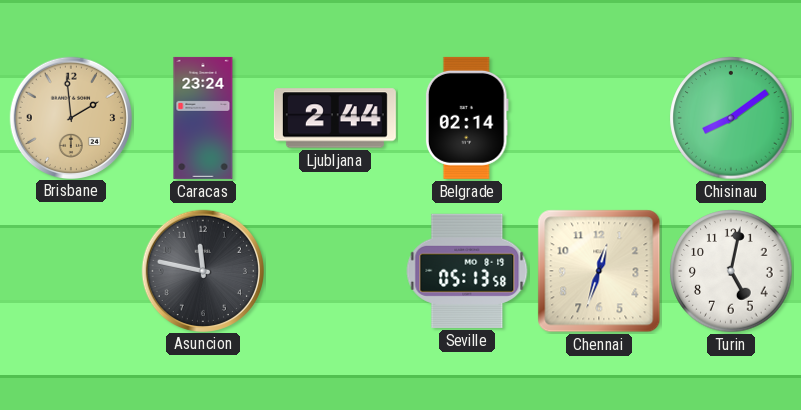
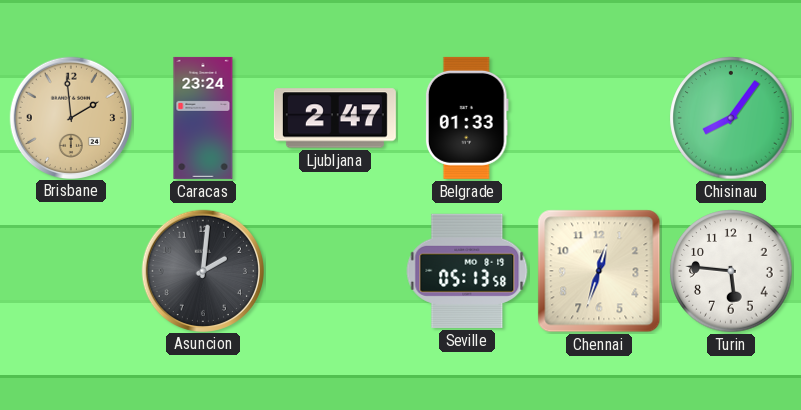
Ljubljana: 2:44 -> 2:47 (335, 118)
Belgrade: 02:14 -> 01:33 (467, 118)
Chisinau: 8:09 -> 8:06 (731, 118)
Asuncion: 11:47 -> 2:01 (202, 270)
Turin: 5:02 -> 5:46 (731, 271)
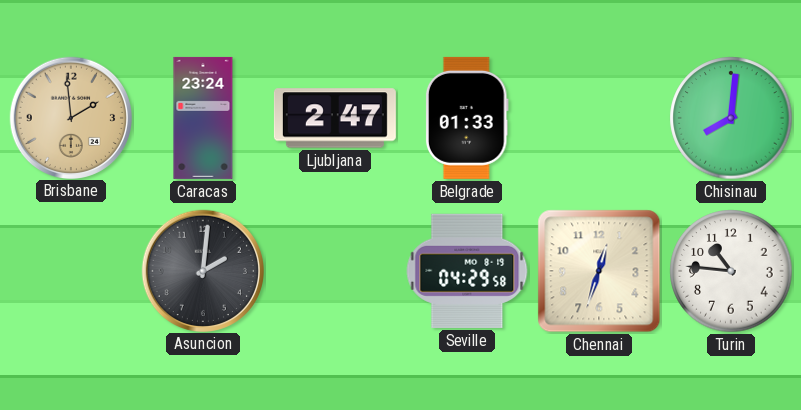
Chisinau: 8:06 -> 8:01 (731, 118)
Seville: 05:13 -> 04:29 (467, 271)
Turin: 5:46 -> 10:46 (731, 271)
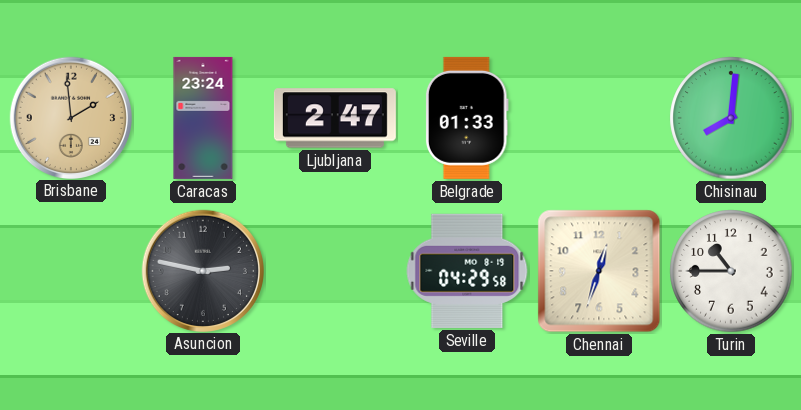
Asuncion: 2:01 -> 2:47 (202, 270)
Turin: 10:46 -> 10:45 (731, 271)
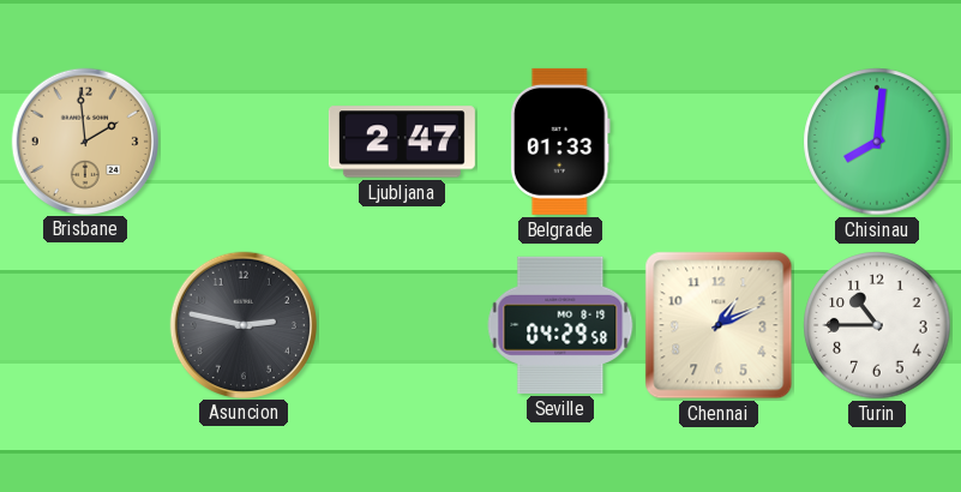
Caracas: 23:24 -> none (203, 118)
Chennai: 12:33 -> 1:11 (719, 325)
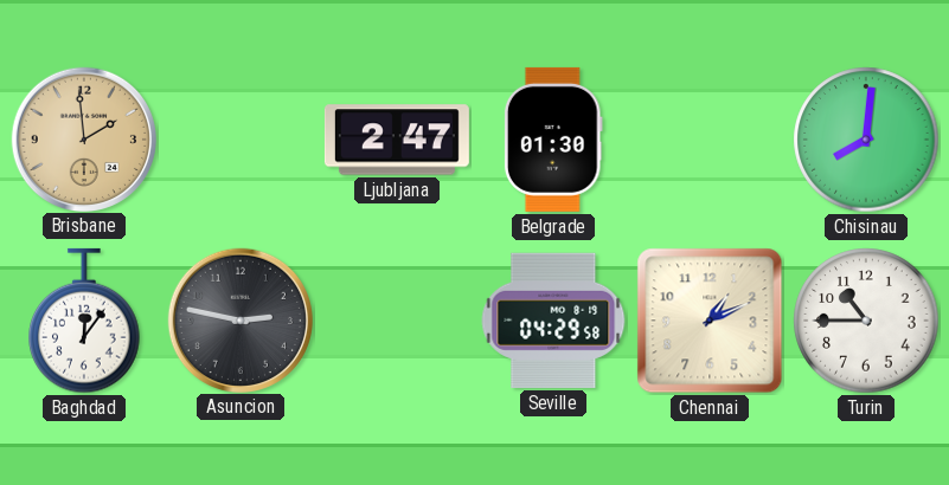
Belgrade: 01:33 -> 01:30 (553, 140)
Baghdad: none -> 12:06 (84, 321)
